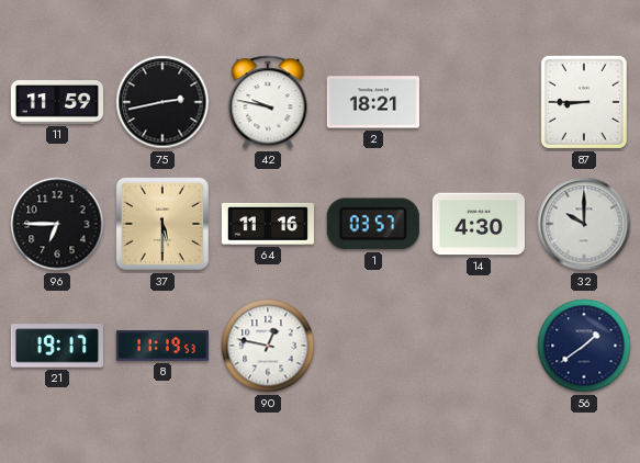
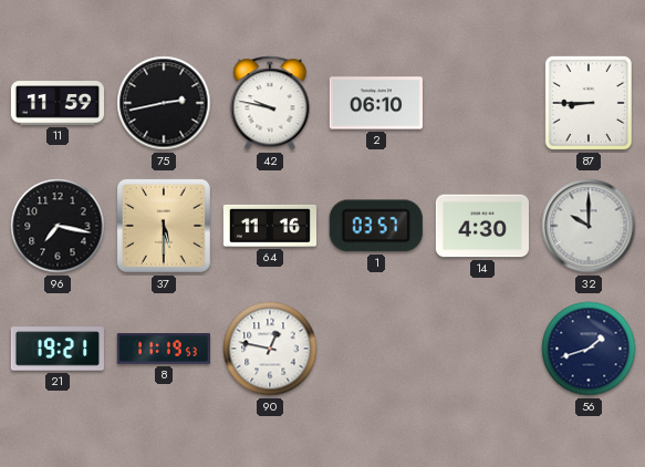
2: 18:21 -> 06:10 (376, 103)
96: 6:45 -> 7:17 (58, 226)
21: 19:17 -> 19:21 (58, 349)
56: 1:39 -> 1:42 (589, 349)
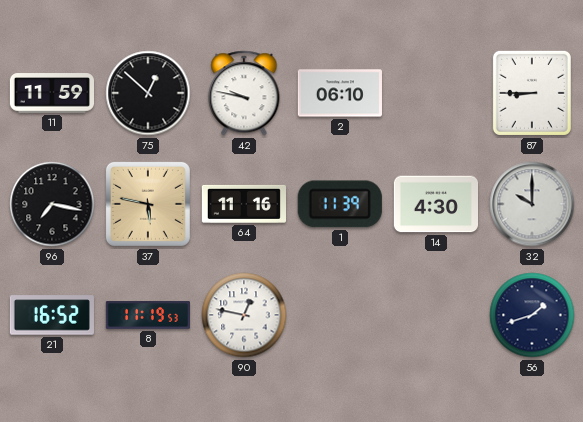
75: 2:43 -> 12:52 (148, 93)
37: 5:30 -> 5:47 (148, 204)
1: 03:57 -> 11:39 (340, 204)
21: 19:21 -> 16:52 (52, 315)
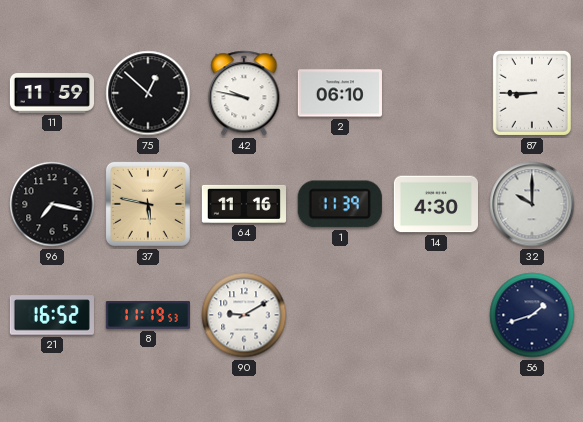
90: 12:47 -> 9:10 (244, 315)
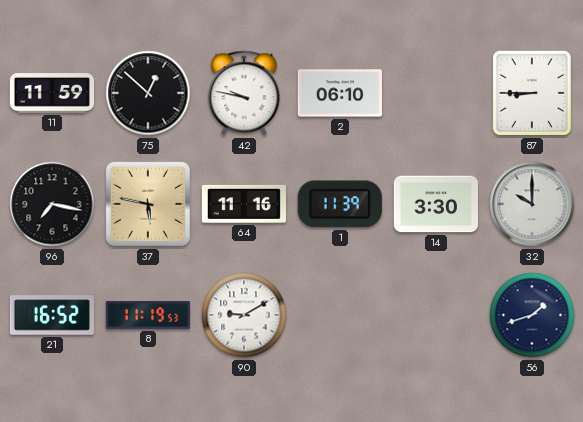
14: 4:30 -> 3:30 (435, 204)
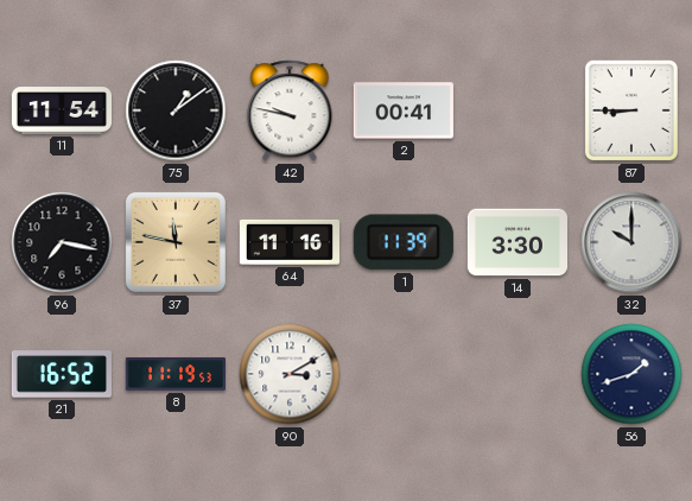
11: 11:59 -> 11:54 (61, 110)
75: 12:52 -> 1:09 (176, 110)
2: 06:10 -> 00:41 (404, 110)
37: 5:47 -> 11:47 (176, 242)
90: 9:10 -> 3:10 (290, 374)
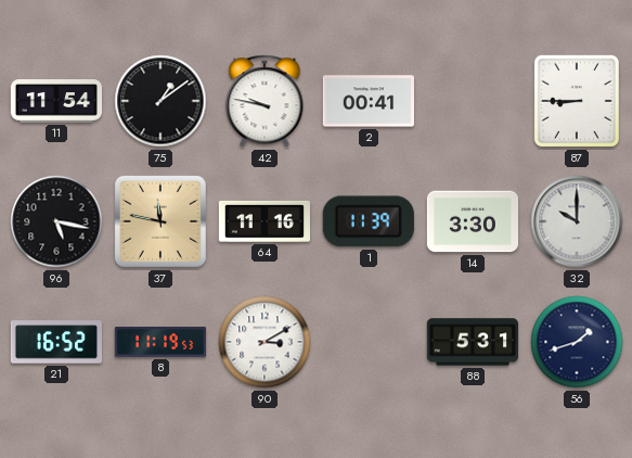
96: 7:17 -> 5:17 (56, 221)
88: none -> 5:31 (472, 342)
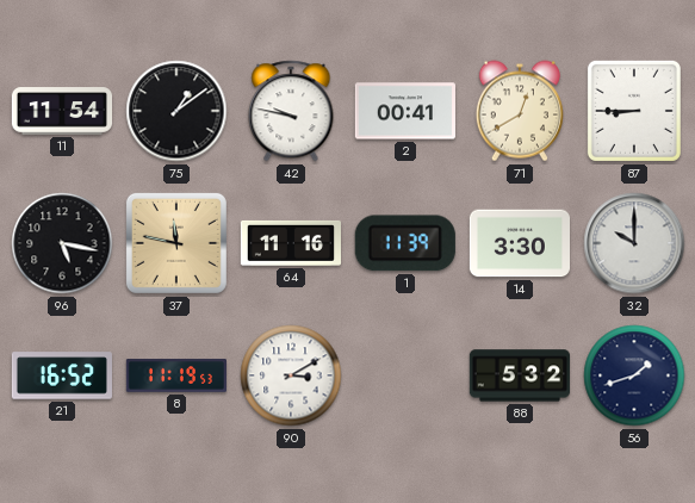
71: none -> 12:40 (520, 111)
88: 5:31 -> 5:32 (519, 375)
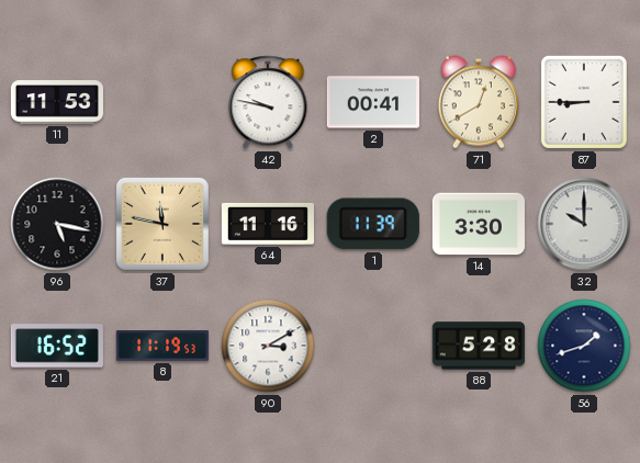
11: 11:54 -> 11:53 (56, 102)
75: 1:09 -> none (176, 111)
88: 5:32 -> 5:28 (478, 346)
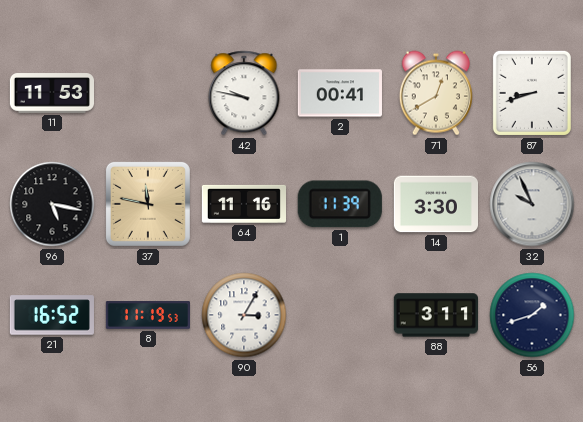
87: 8:45 -> 8:42 (532, 93)
32: 10:00 -> 9:56 (532, 204)
90: 3:10 -> 3:05 (244, 315)
88: 5:28 -> 3:11 (435, 315)
